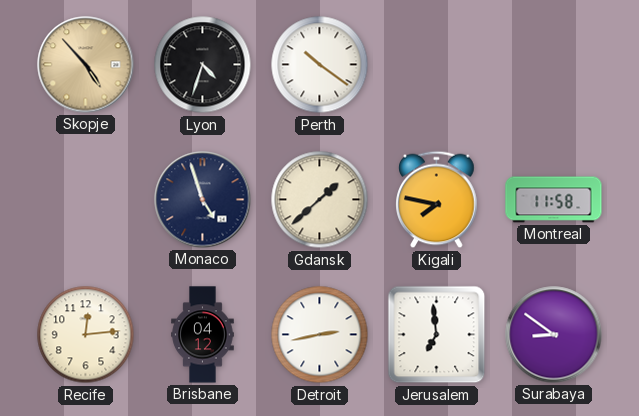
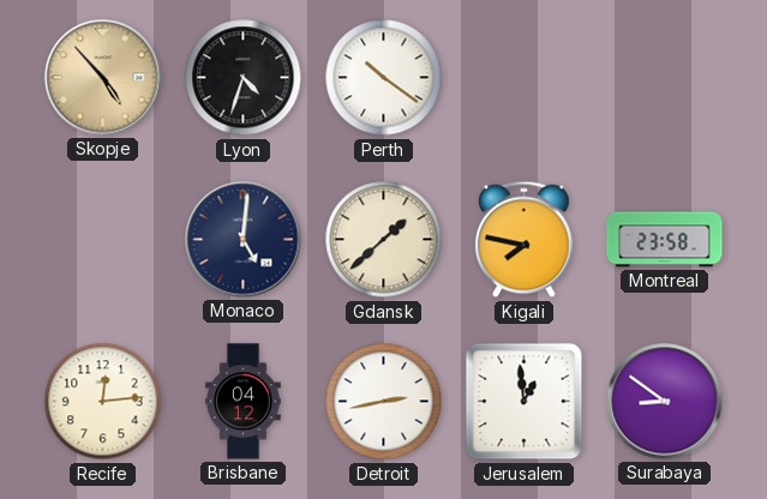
Monaco: 4:57 -> 5:01 (244, 240)
Montreal: 11:58 -> 23:58 (665, 240)
Jerusalem: 6:59 -> 12:59 (525, 402)
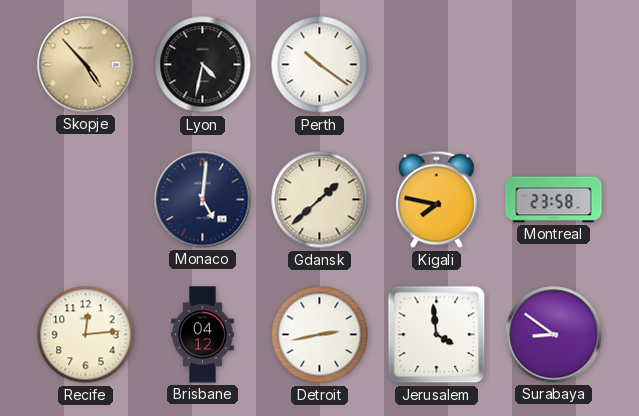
Lyon: 4:33 -> 4:32 (203, 65)
Jerusalem: 12:59 -> 3:59 (437, 335)
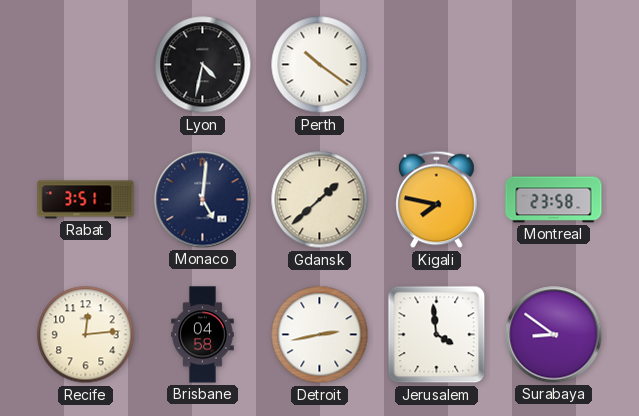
Skopje: 4:53 -> none (86, 65)
Rabat: none -> 3:51 (86, 200)
Brisbane: 04:12 -> 04:58 (203, 335)
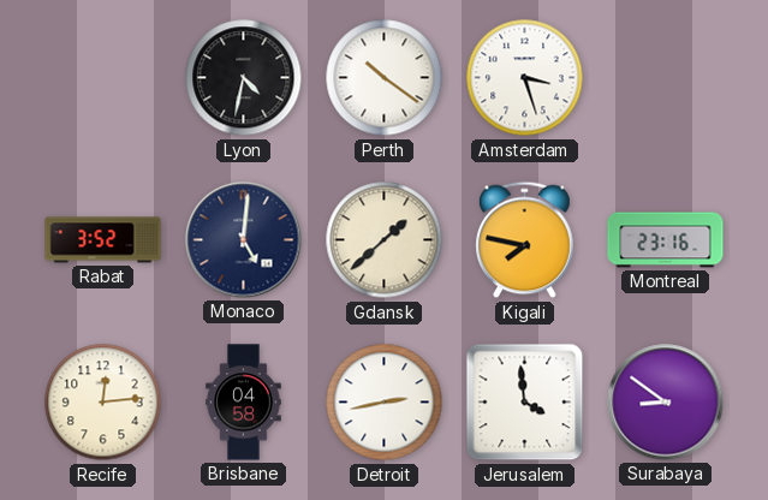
Amsterdam: none -> 3:27 (525, 78)
Rabat: 3:51 -> 3:52 (103, 240)
Montreal: 23:58 -> 23:16 (666, 240)
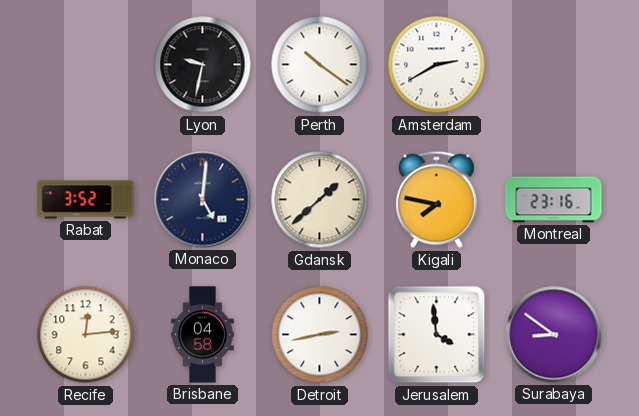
Lyon: 4:32 -> 9:32 (203, 65)
Amsterdam: 3:27 -> 2:40 (437, 65)
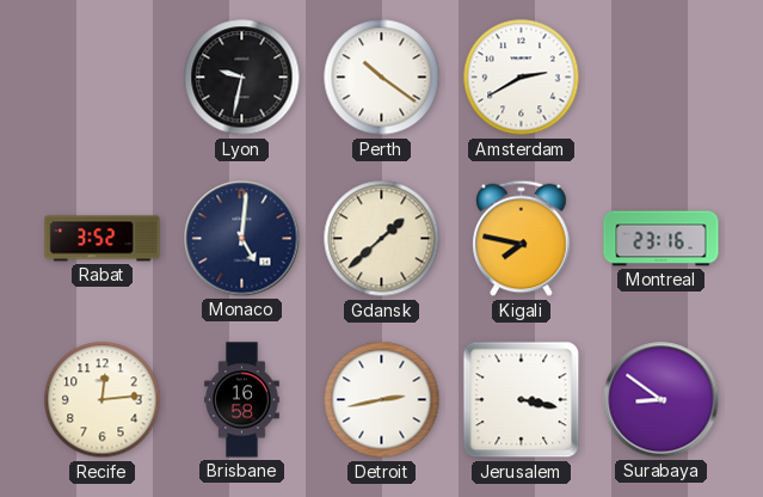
Brisbane: 04:58 -> 16:58 (242, 400)
Jerusalem: 3:59 -> 3:17 (522, 400)
